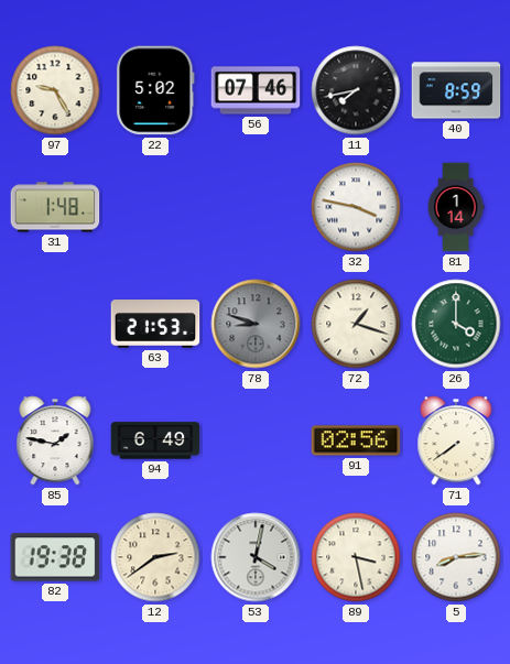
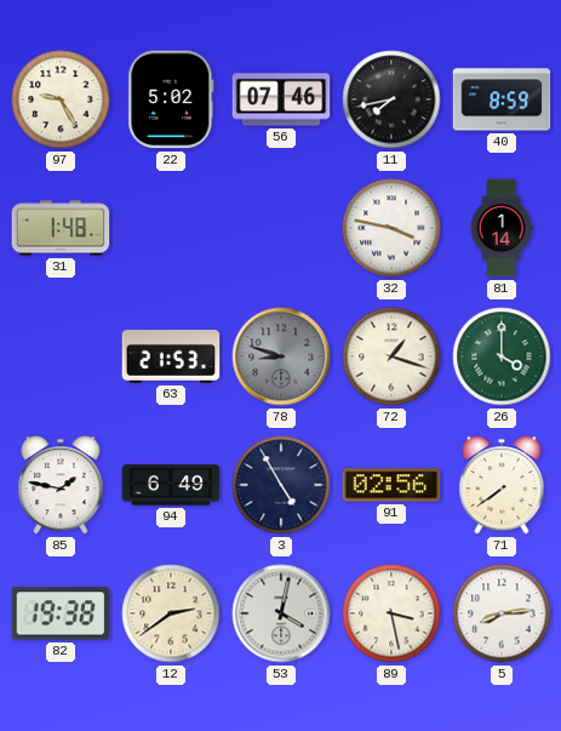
3: none -> 4:55 (281, 485)
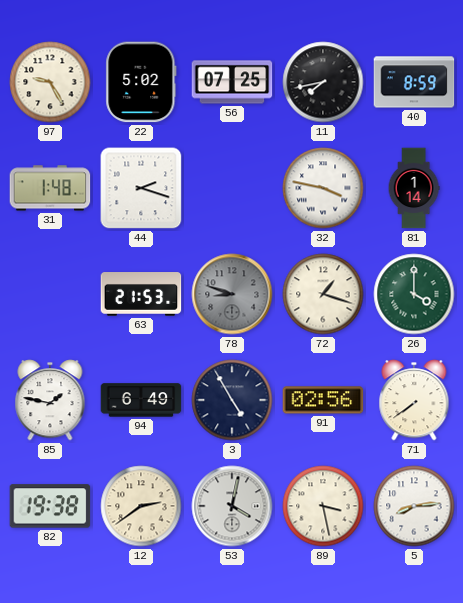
56: 07:46 -> 07:25 (232, 82)
44: none -> 2:18 (141, 188)
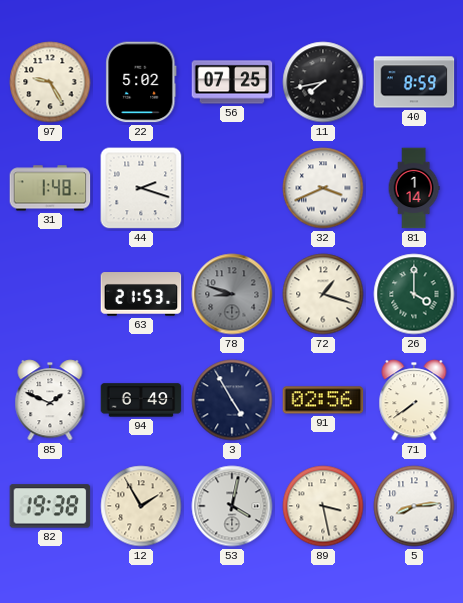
32: 3:47 -> 3:41 (323, 188)
85: 1:47 -> 1:49 (50, 400)
12: 2:39 -> 1:55 (141, 506)
